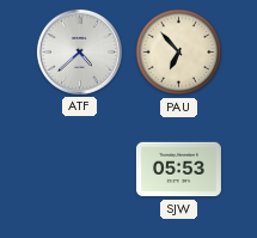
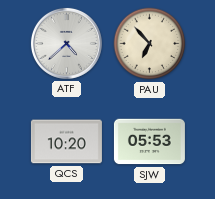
QCS: none -> 10:20 (66, 142)
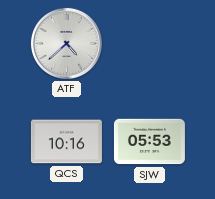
PAU: 6:53 -> none (150, 44)
QCS: 10:20 -> 10:16 (66, 142)
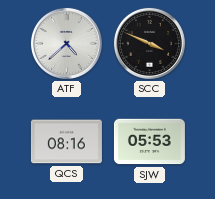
SCC: none -> 3:49 (149, 43)
QCS: 10:16 -> 08:16 (66, 142)
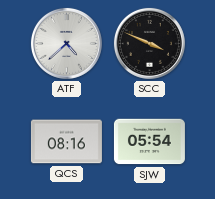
SJW: 05:53 -> 05:54 (149, 142)
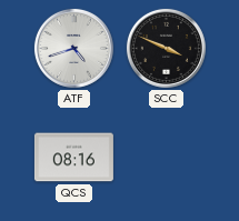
ATF: 4:38 -> 4:42 (73, 48)
SJW: 05:54 -> none (149, 142)
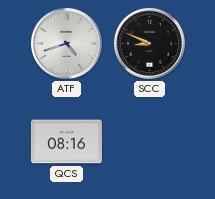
SCC: 3:49 -> 8:49 (149, 43)
